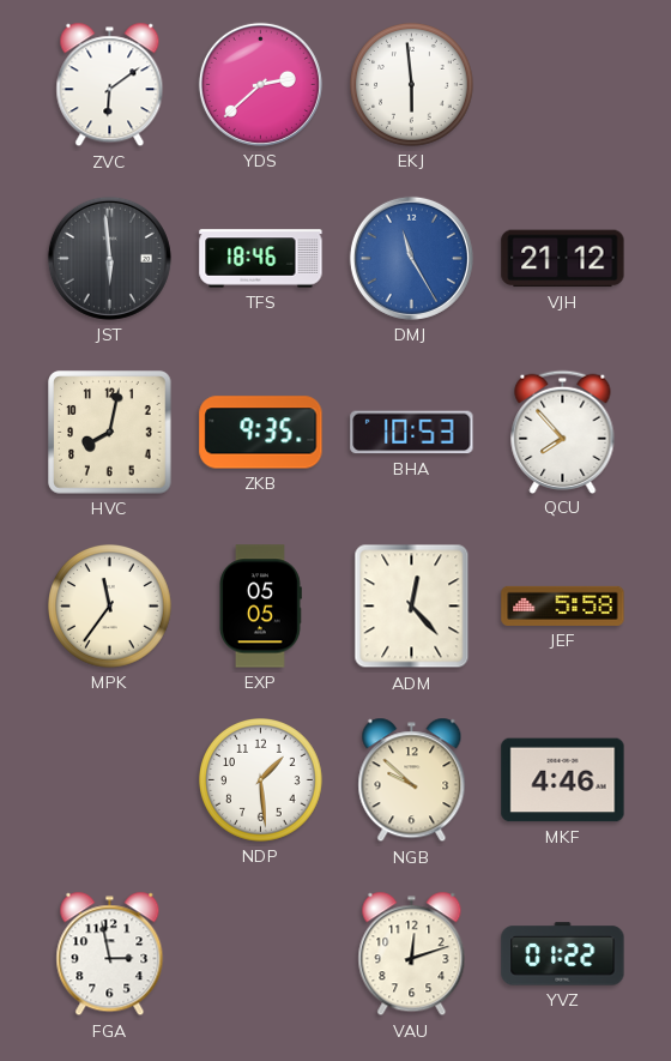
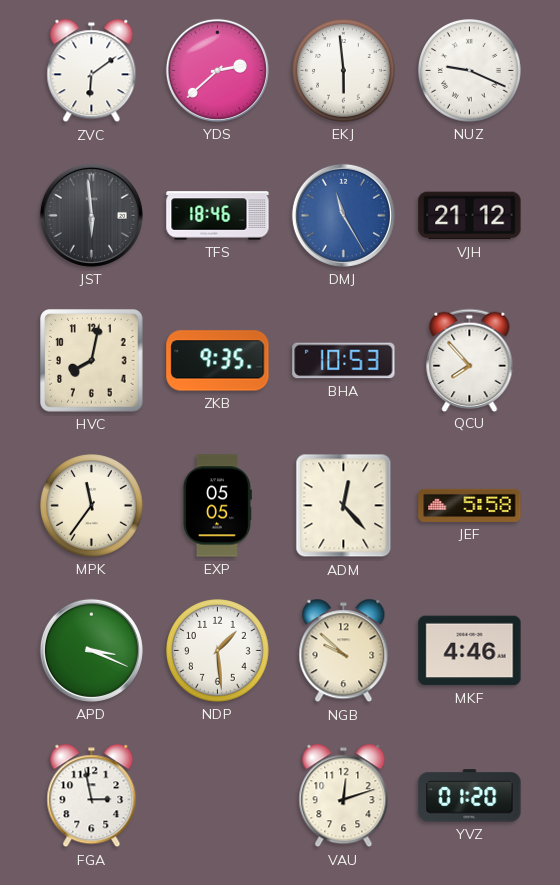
NUZ: none -> 9:19 (470, 71)
APD: none -> 3:19 (91, 650)
YVZ: 01:22 -> 01:20 (470, 796)
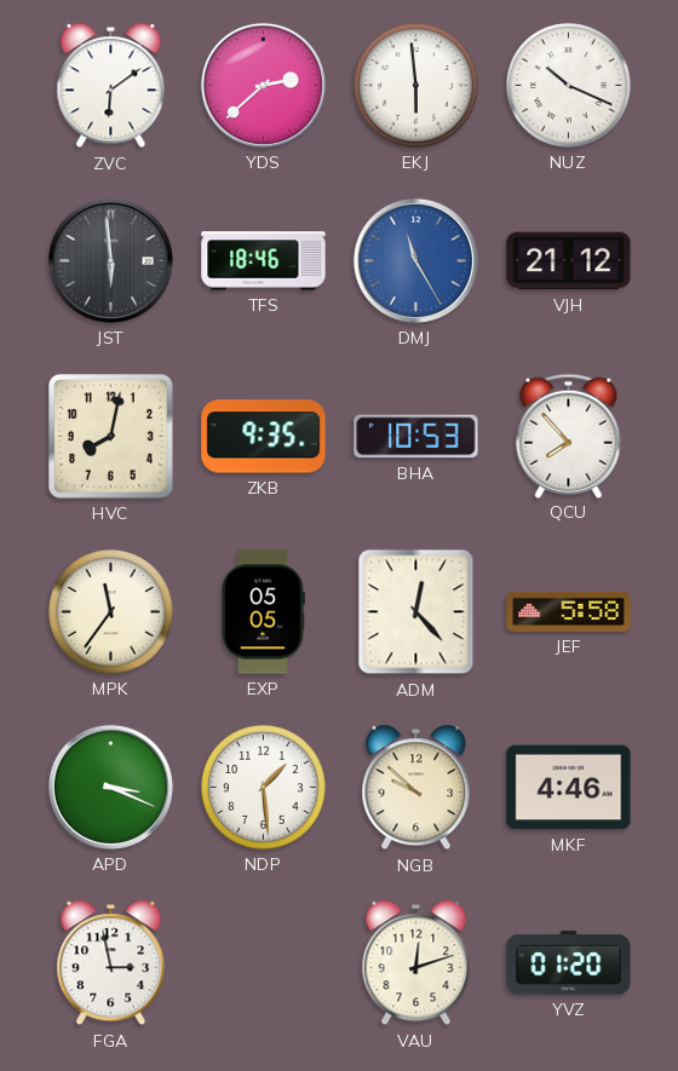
NUZ: 9:19 -> 10:19 (569, 86)
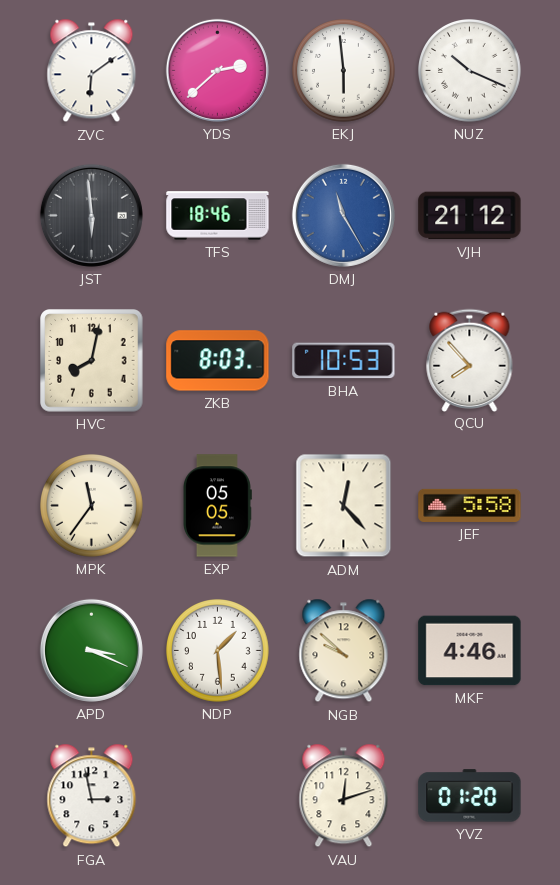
ZKB: 9:35 -> 8:03 (218, 361)
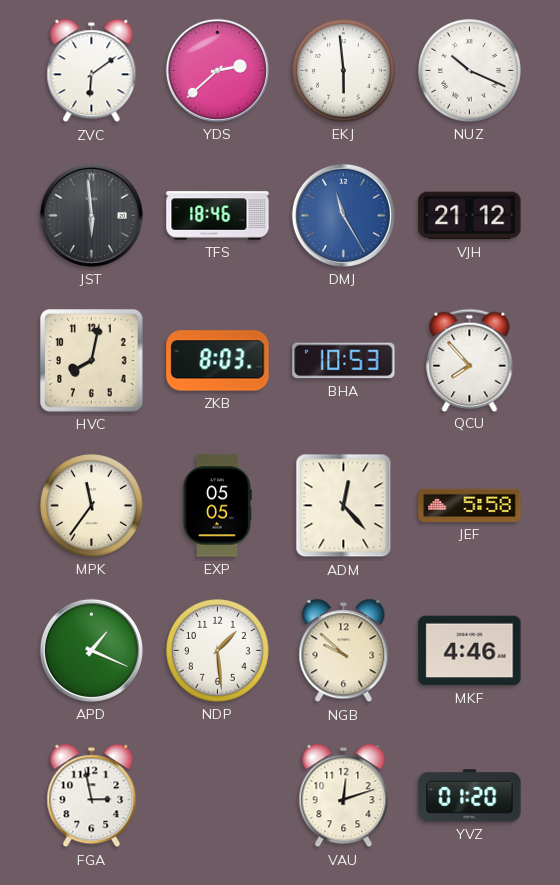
APD: 3:19 -> 1:19 (91, 650)
